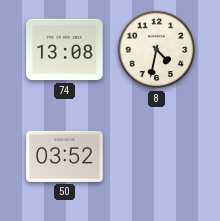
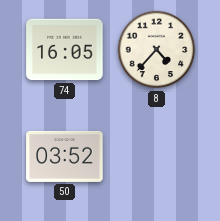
74: 13:08 -> 16:05 (65, 50)
8: 4:32 -> 4:37 (157, 50)
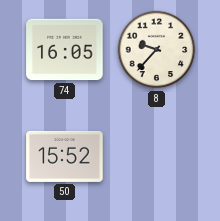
8: 4:37 -> 9:37 (157, 50)
50: 03:52 -> 15:52 (65, 156)
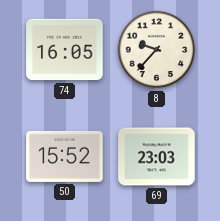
69: none -> 23:03 (157, 157)
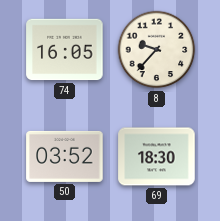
50: 15:52 -> 03:52 (65, 156)
69: 23:03 -> 18:30 (157, 157)
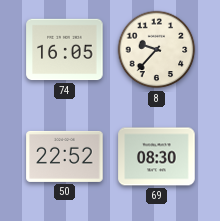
50: 03:52 -> 22:52 (65, 156)
69: 18:30 -> 08:30 (157, 157)
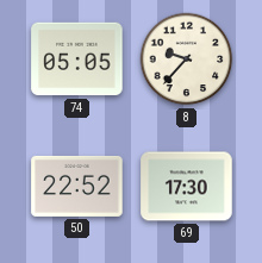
74: 16:05 -> 05:05 (77, 60)
69: 08:30 -> 17:30 (187, 187)
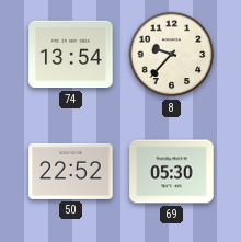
74: 05:05 -> 13:54 (71, 55)
69: 17:30 -> 05:30 (172, 172)
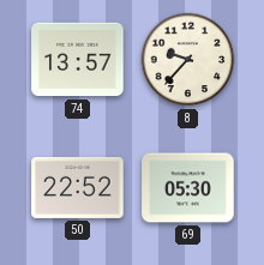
74: 13:54 -> 13:57 (78, 60)
